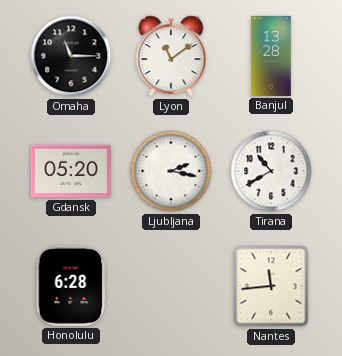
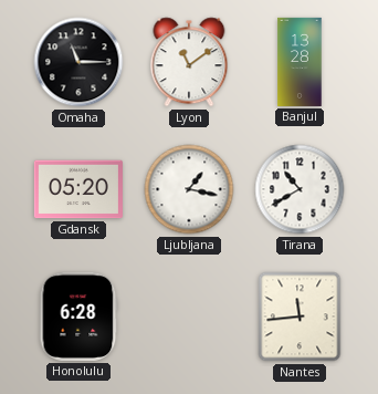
Ljubljana: 2:17 -> 1:17 (189, 189)
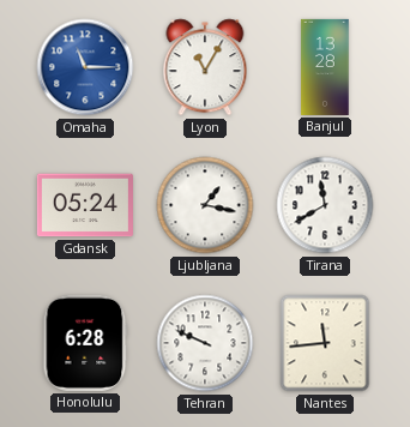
Omaha dial: black -> blue (85, 67)
Lyon: 11:09 -> 11:05 (205, 67)
Gdansk: 05:20 -> 05:24 (85, 205)
Tirana: 10:40 -> 11:40 (325, 205)
Tehran: none -> 9:49 (205, 343)
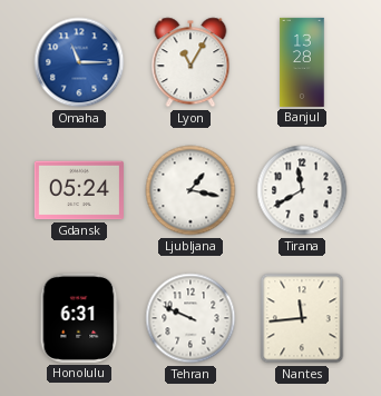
Honolulu: 6:28 -> 6:31 (79, 318)
